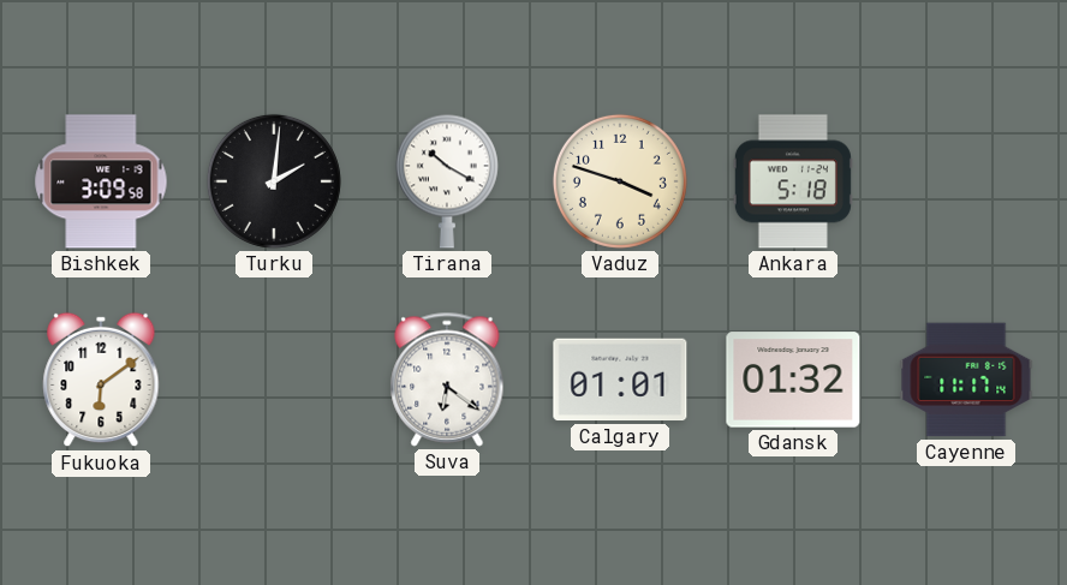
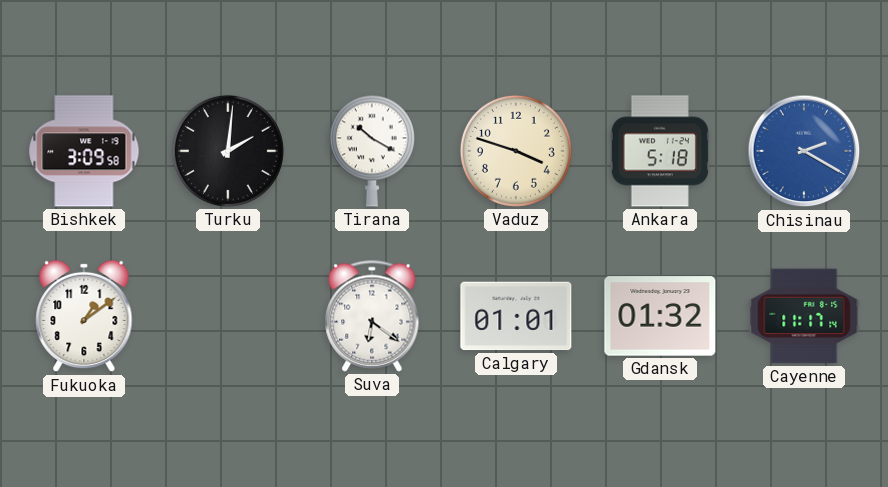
Chisinau: none -> 2:20 (804, 151)
Fukuoka: 6:09 -> 1:09 (84, 316)
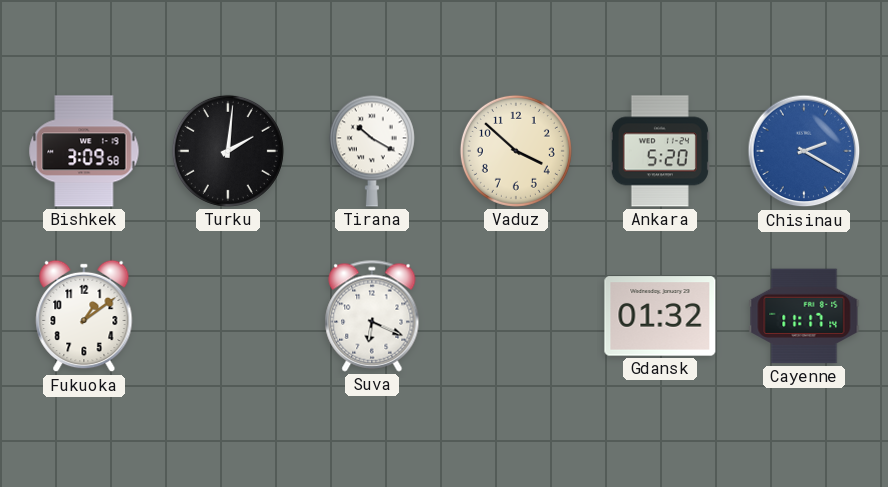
Vaduz: 3:48 -> 3:52 (516, 151)
Ankara: 5:18 -> 5:20 (660, 151)
Suva: 6:21 -> 6:19 (372, 316)
Calgary: 01:01 -> none (516, 316)
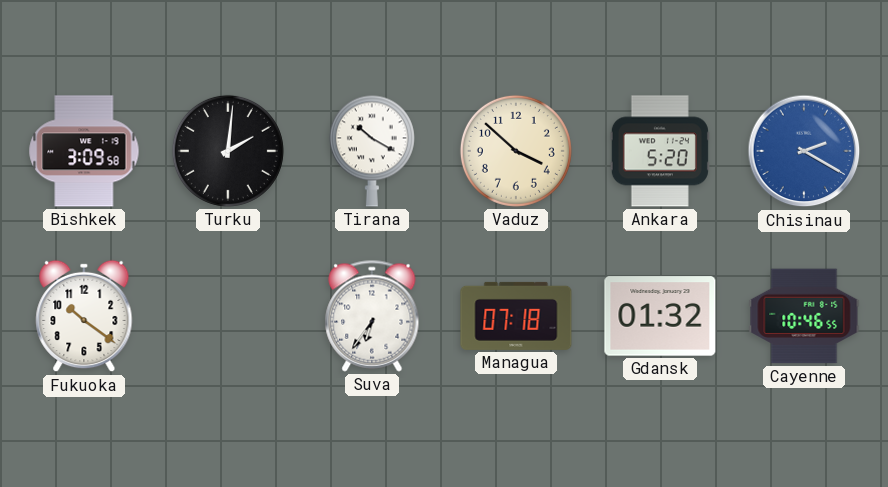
Fukuoka: 1:09 -> 10:21 (84, 316)
Suva: 6:19 -> 6:36 (372, 316)
Managua: none -> 07:18 (516, 316)
Cayenne: 11:17 -> 10:46 (804, 316)
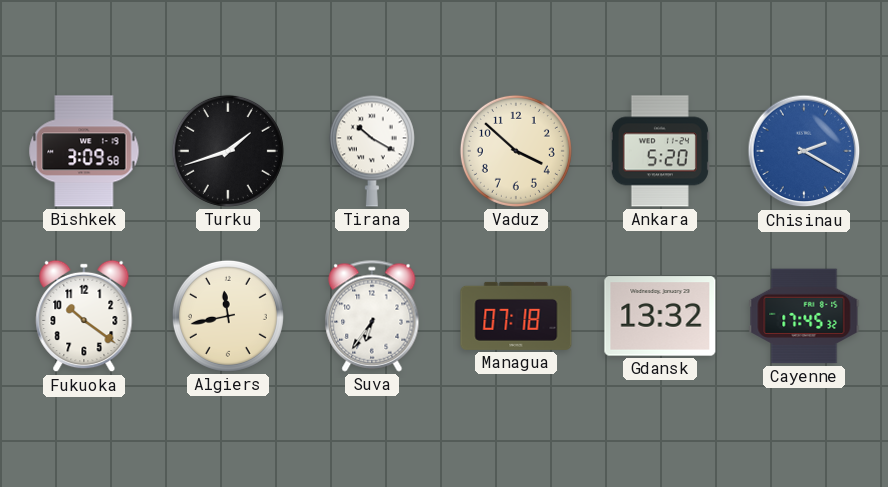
Turku: 2:01 -> 1:42 (228, 151)
Algiers: none -> 11:43 (228, 316)
Gdansk: 01:32 -> 13:32 (660, 316)
Cayenne: 10:46 -> 17:45 (804, 316)
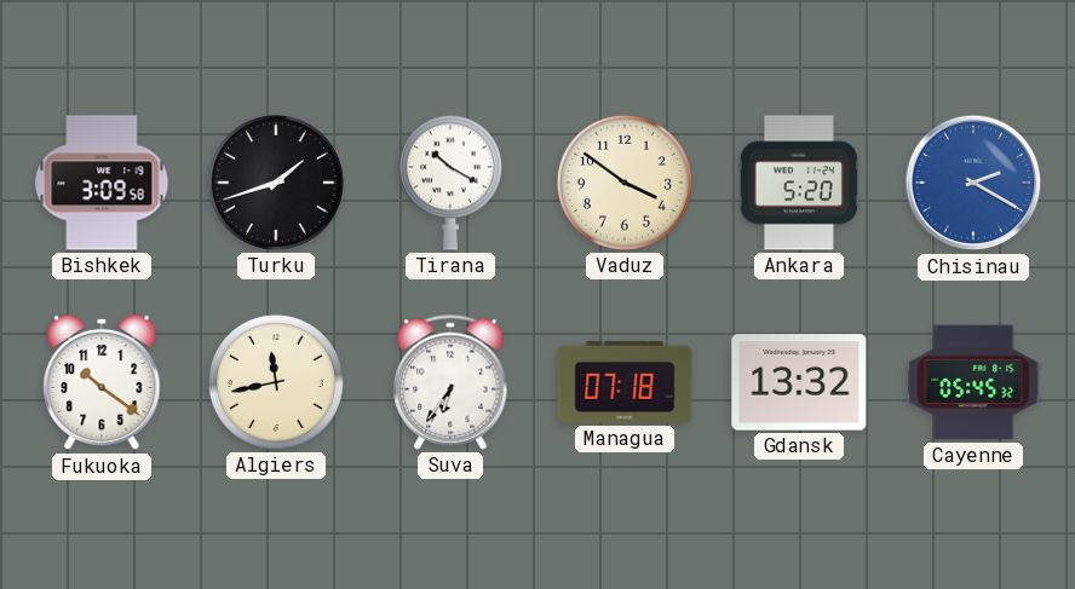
Vaduz: 3:52 -> 3:51 (625, 183)
Cayenne: 17:45 -> 05:45 (973, 382)
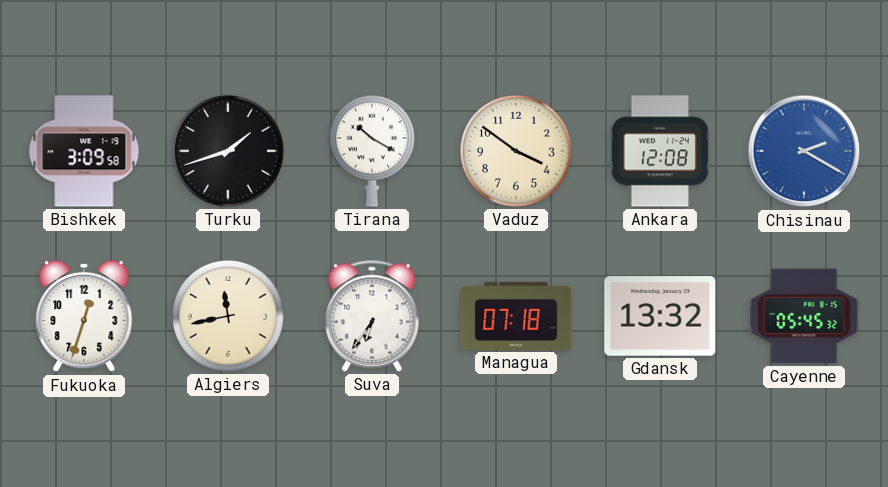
Ankara: 5:20 -> 12:08 (660, 151)
Fukuoka: 10:21 -> 12:33 (84, 316)
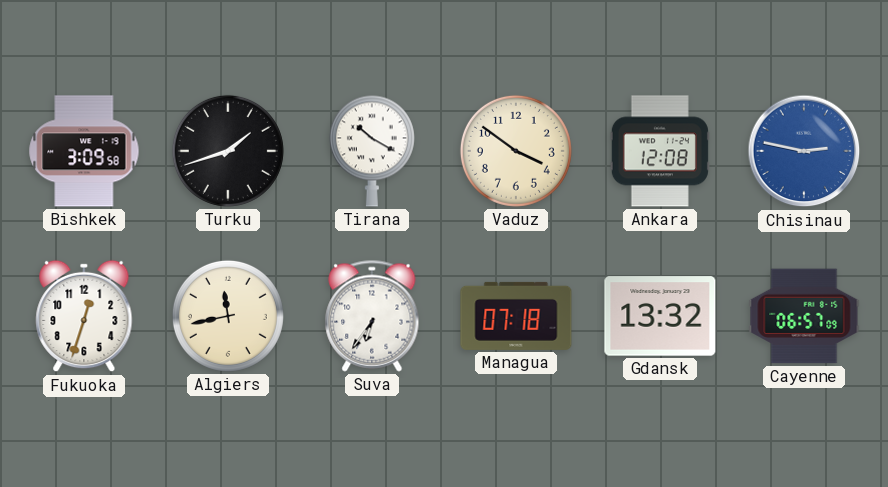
Chisinau: 2:20 -> 2:47 (804, 151)
Cayenne: 05:45 -> 06:57 (804, 316)
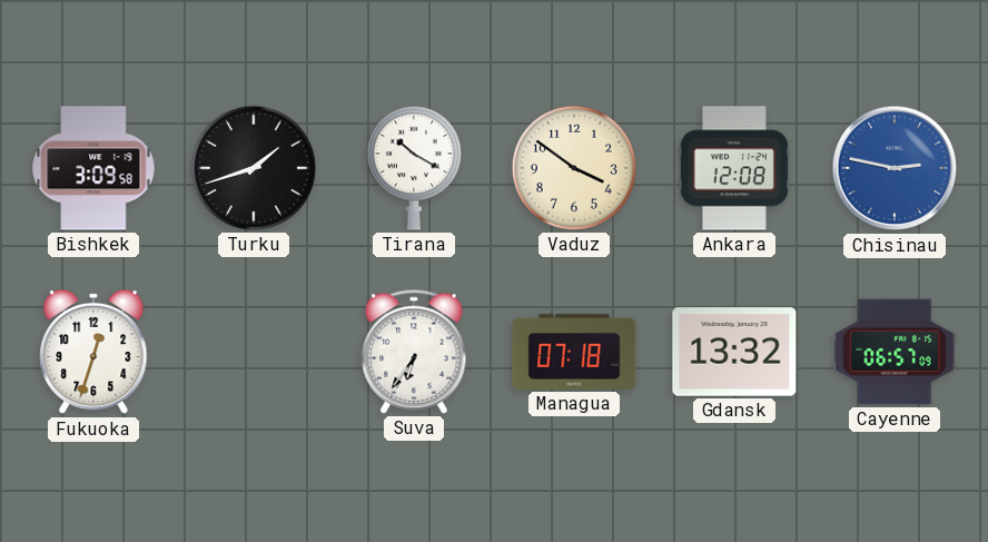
Algiers: 11:43 -> none (228, 316)
